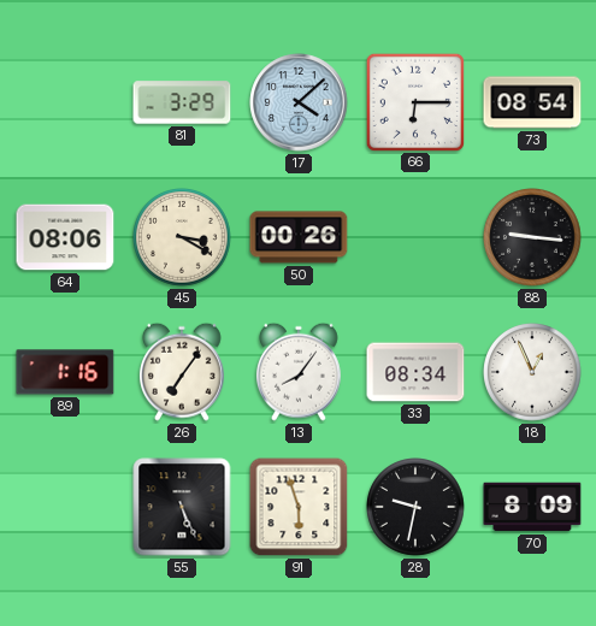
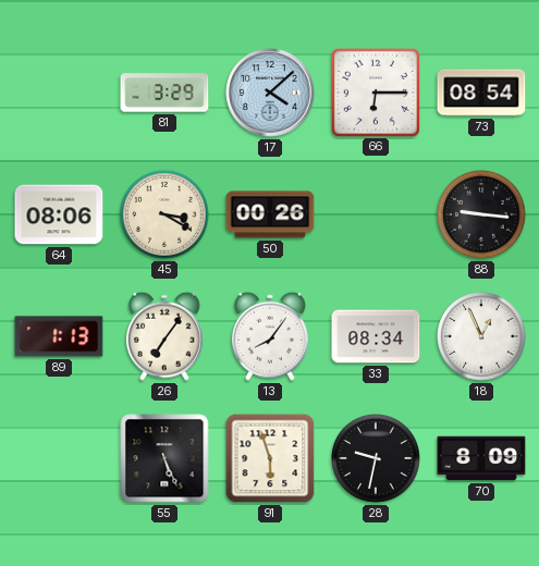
89: 1:16 -> 1:13 (59, 336)
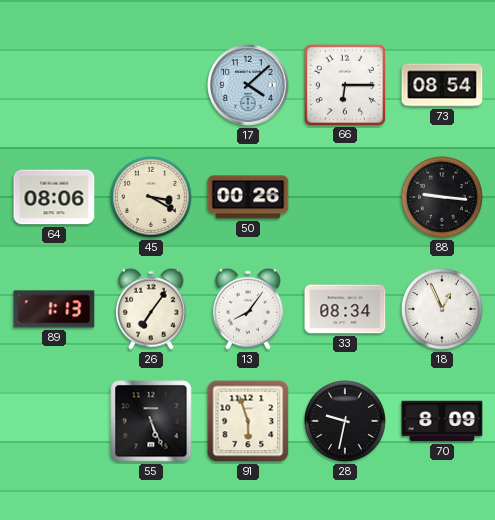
81: 3:29 -> none (164, 93)
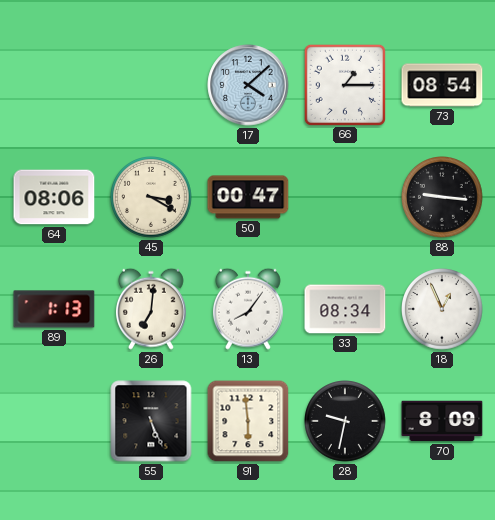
66: 6:15 -> 1:15 (344, 84)
50: 00:26 -> 00:47 (248, 197)
26: 7:06 -> 7:01 (151, 309)
91: 5:57 -> 5:59 (248, 421)
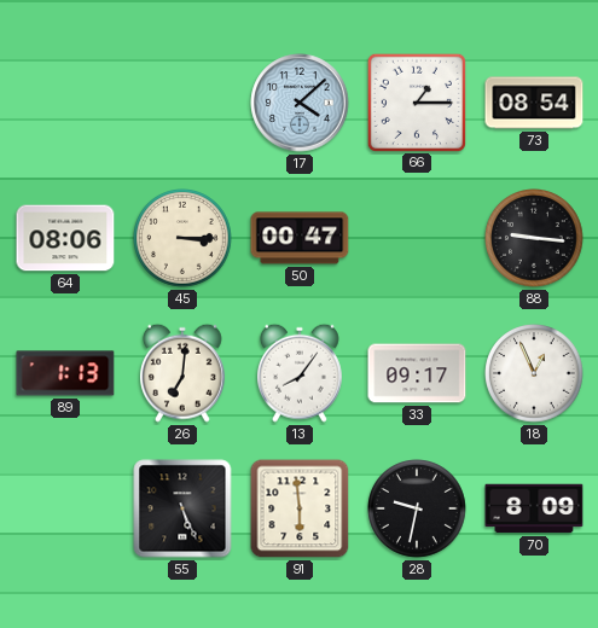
45: 3:20 -> 3:15 (182, 238)
33: 08:34 -> 09:17 (417, 373)
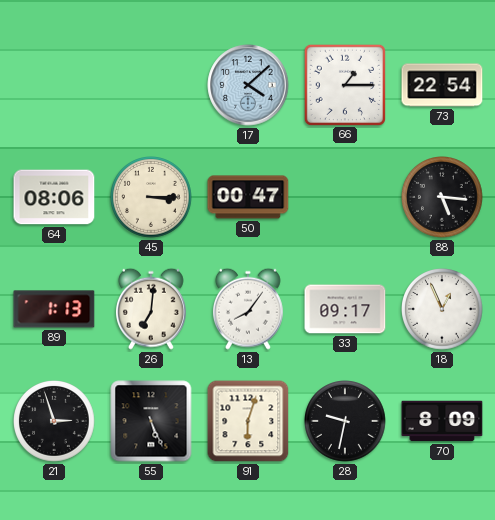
73: 08:54 -> 22:54 (442, 85)
88: 9:16 -> 5:16 (442, 197)
21: none -> 2:57 (54, 421)
91: 5:59 -> 6:03 (248, 421)
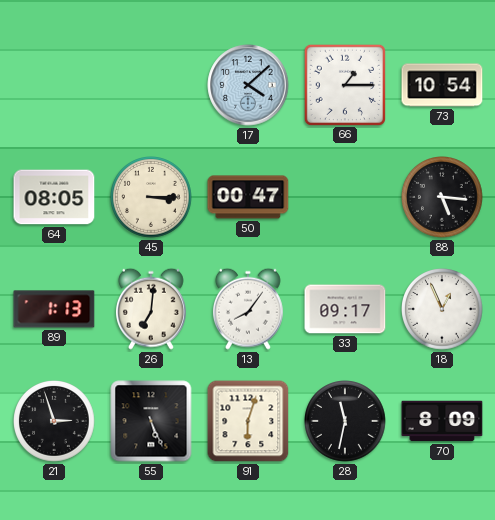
73: 22:54 -> 10:54 (442, 85)
64: 08:06 -> 08:05 (54, 197)
28: 9:32 -> 11:32 (345, 421)
